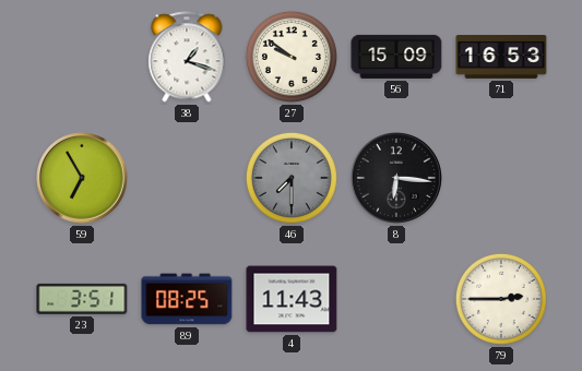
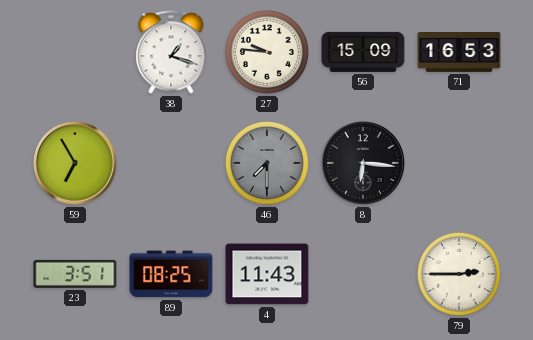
27: 9:51 -> 9:46 (267, 52)
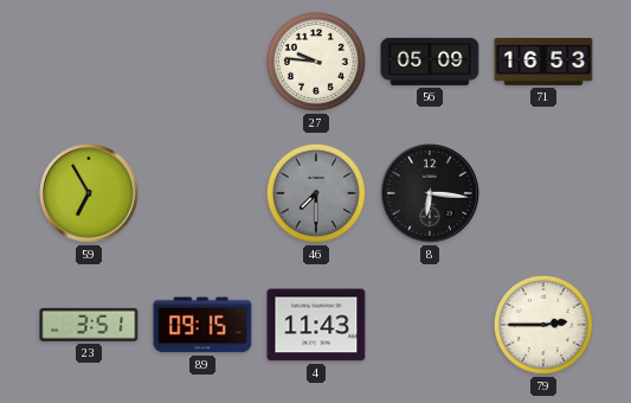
38: 1:18 -> none (171, 52)
56: 15:09 -> 05:09 (430, 62)
89: 08:25 -> 09:15 (202, 325)
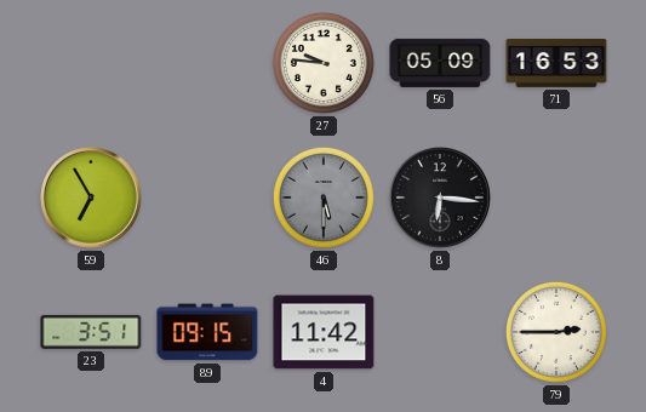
46: 7:30 -> 5:30 (324, 198)
4: 11:43 -> 11:42 (324, 332)
